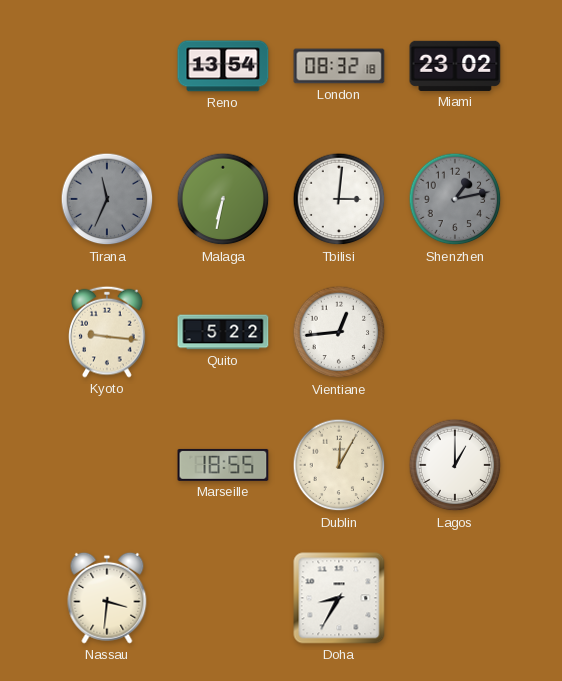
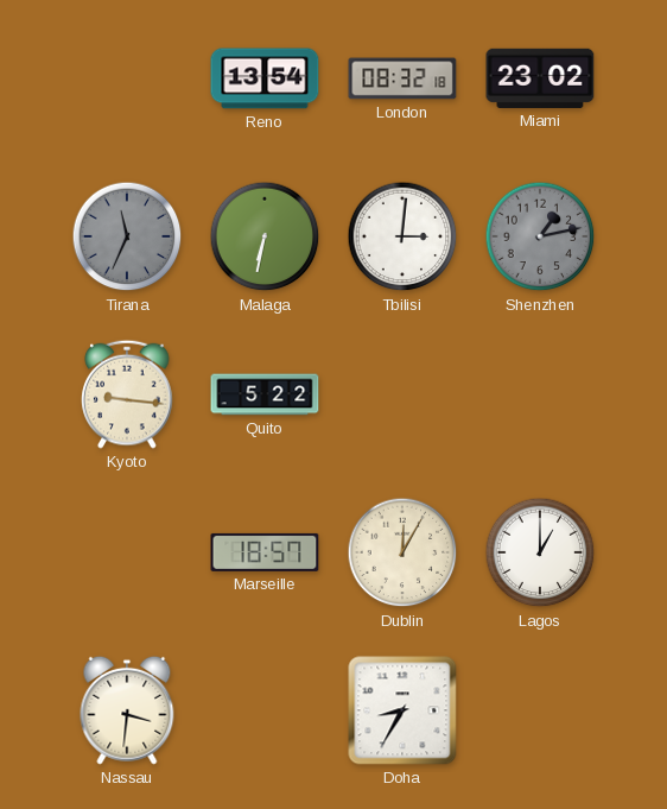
Vientiane: 12:44 -> none (339, 332)
Marseille: 18:55 -> 18:57 (265, 552)
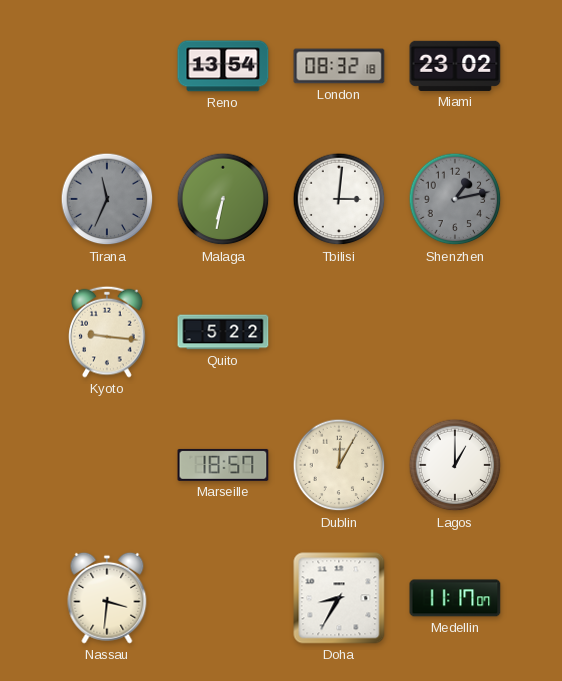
Medellin: none -> 11:17 (455, 598)
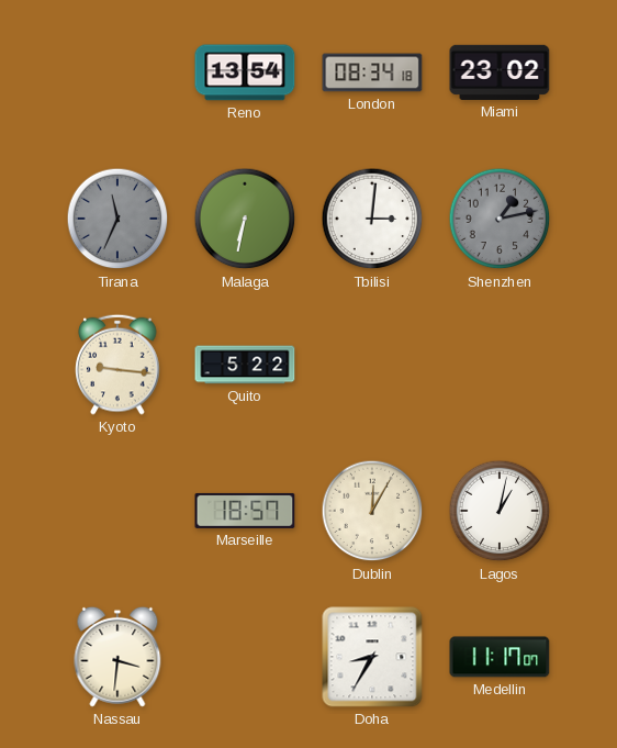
London: 08:32 -> 08:34 (372, 72)
Lagos: 1:00 -> 1:02 (500, 511)
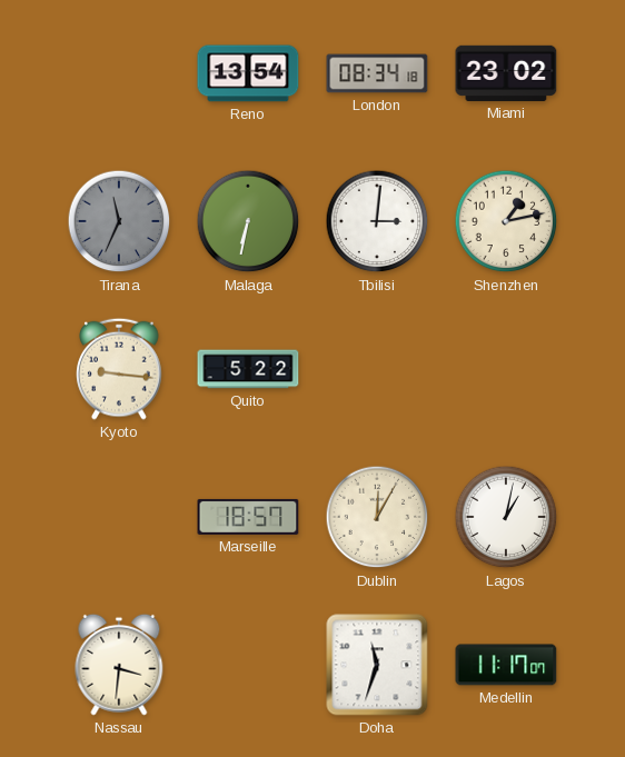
Shenzhen dial: grey -> cream (506, 221)
Doha: 8:35 -> 11:33 (377, 665)
